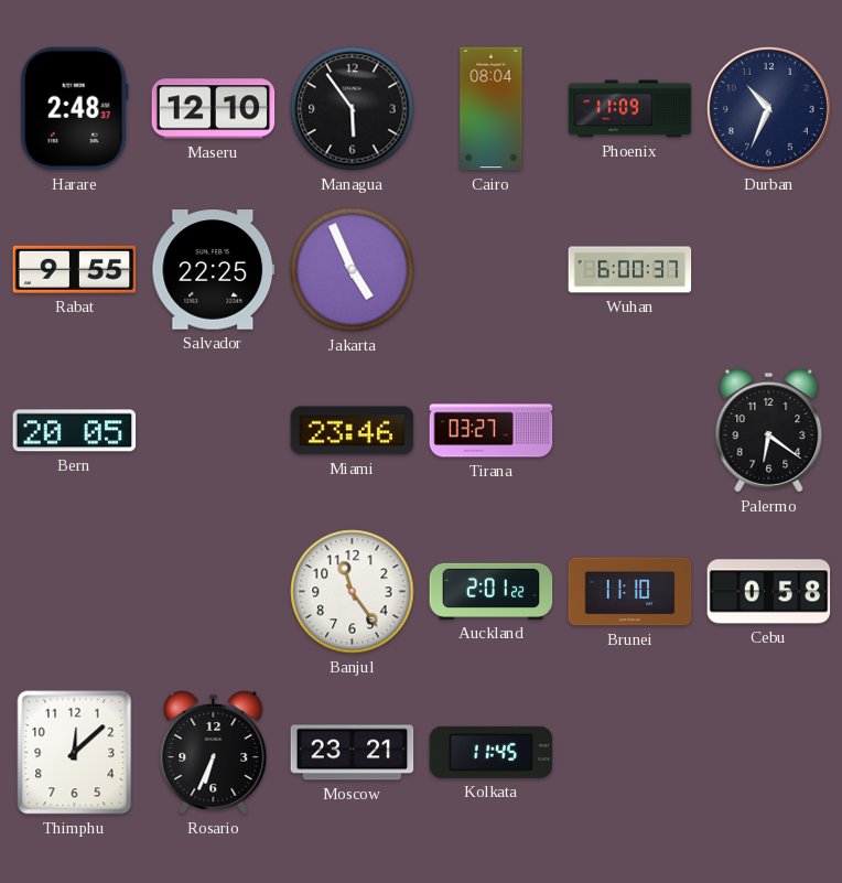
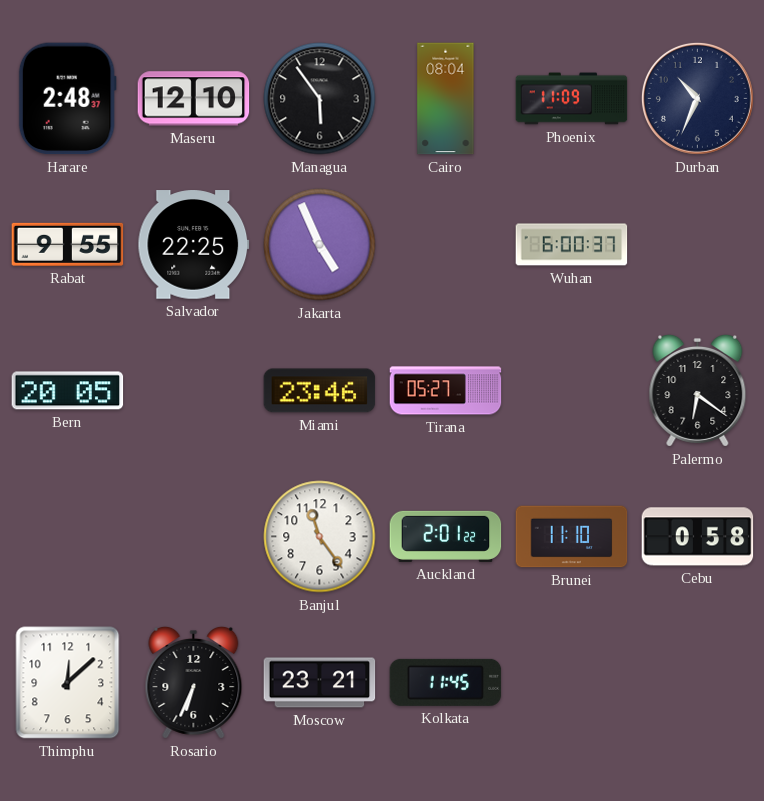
Tirana: 03:27 -> 05:27 (446, 391)
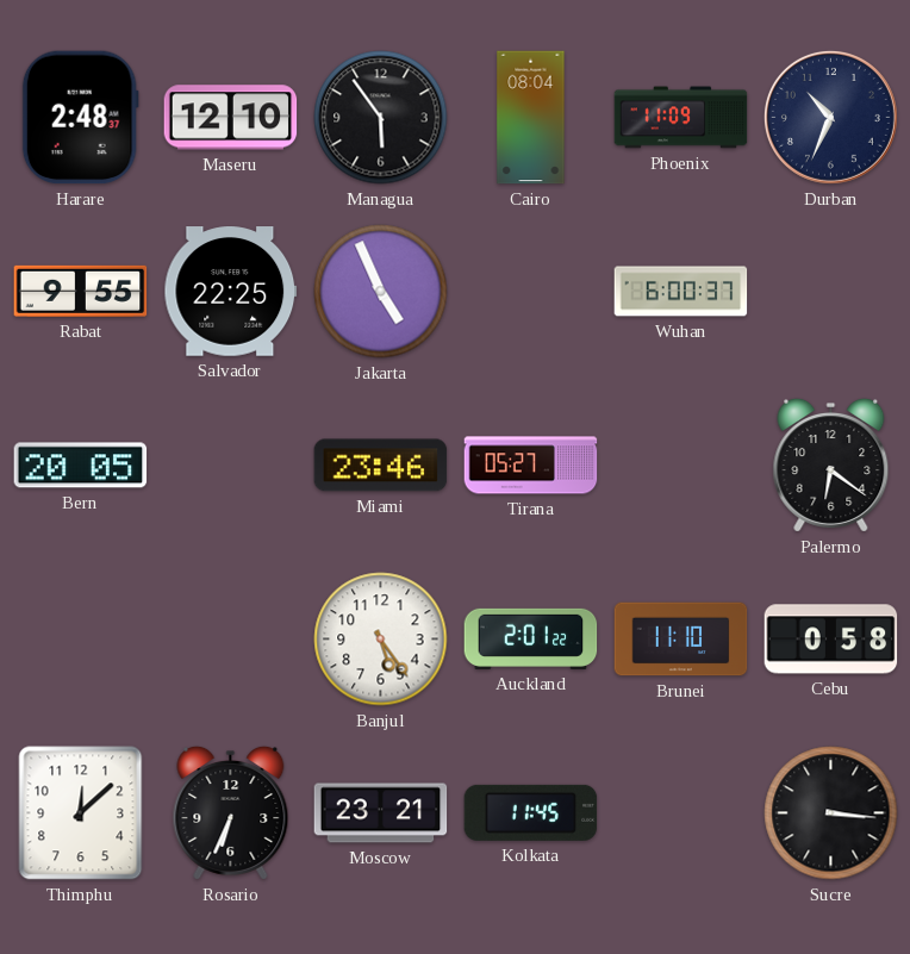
Banjul: 11:24 -> 5:24 (381, 640)
Sucre: none -> 3:16 (831, 813)
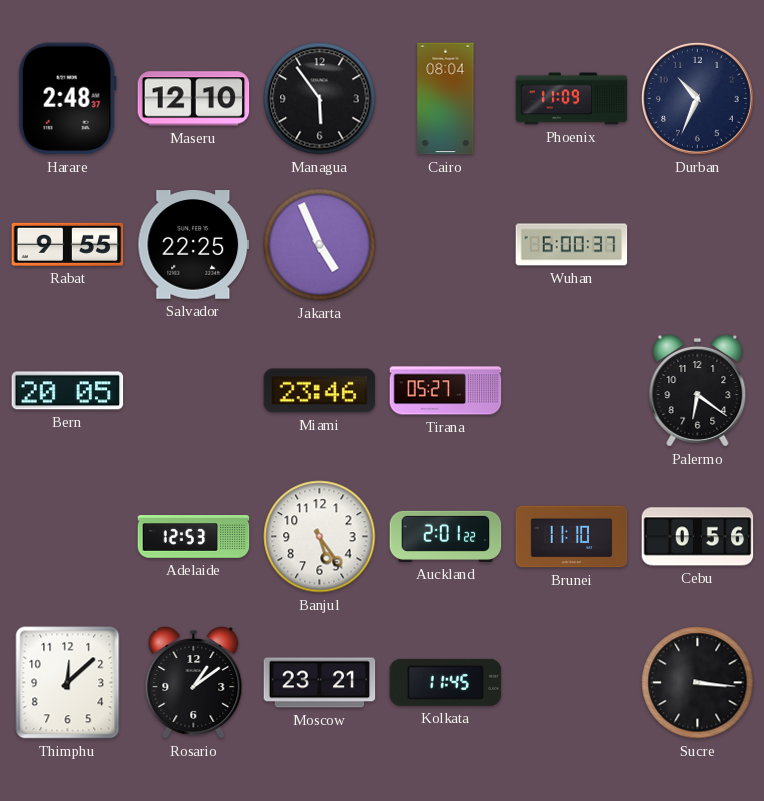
Adelaide: none -> 12:53 (194, 537)
Cebu: 0:58 -> 0:56 (698, 537)
Rosario: 6:34 -> 1:09 (194, 682)
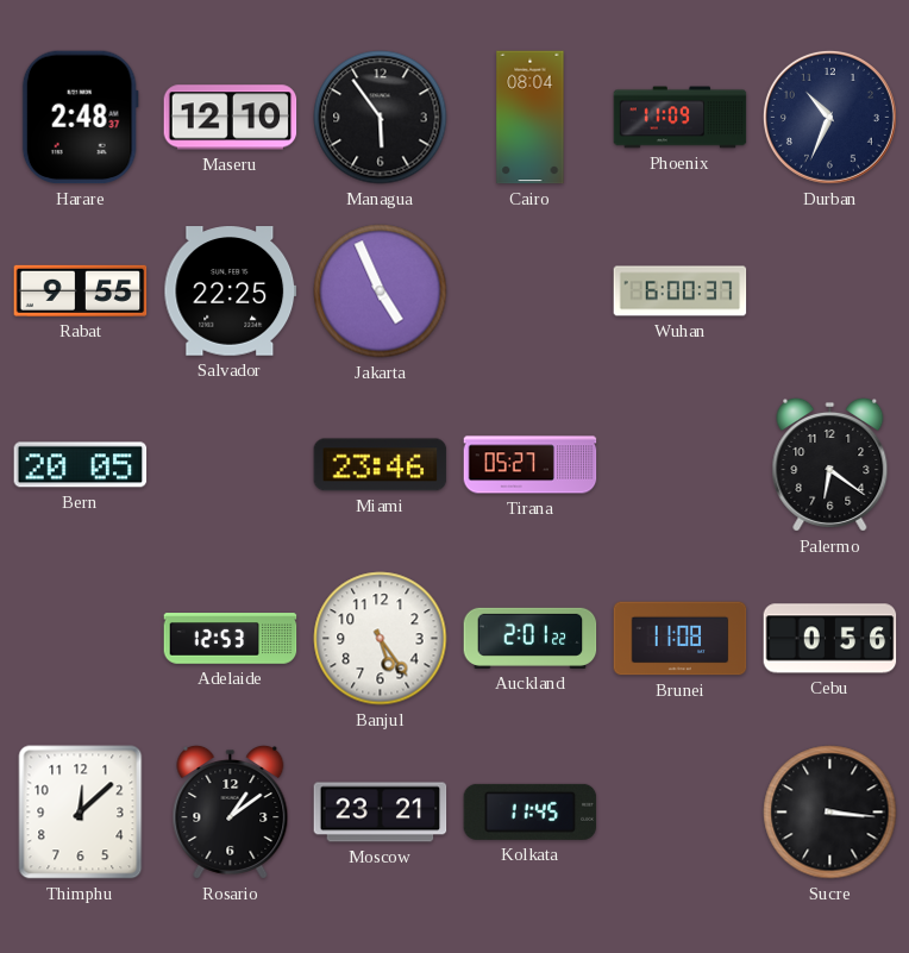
Brunei: 11:10 -> 11:08 (681, 639)
